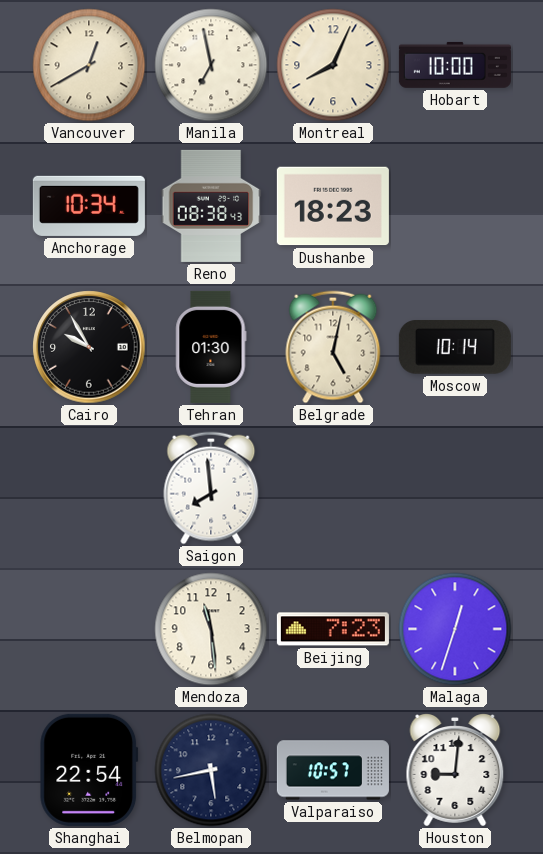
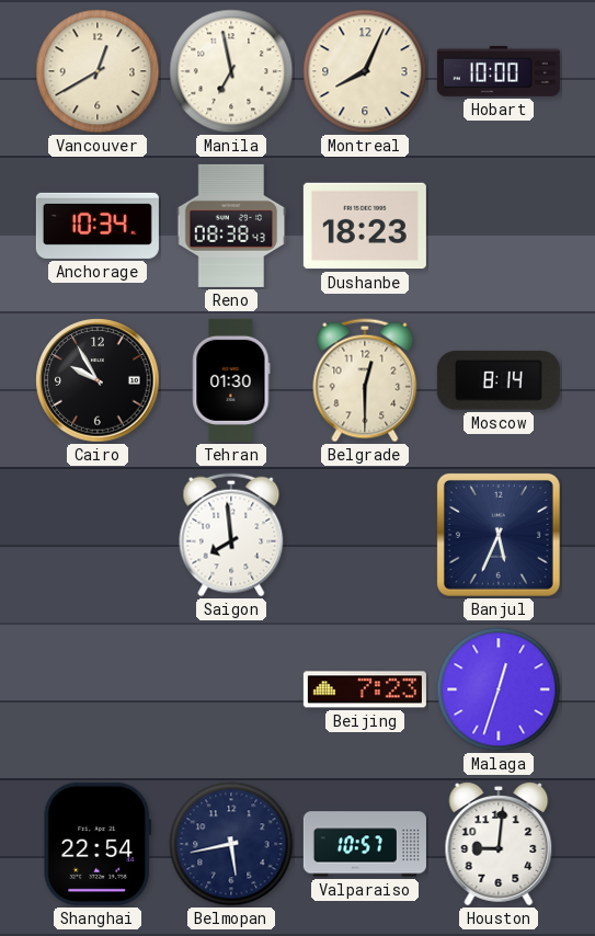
Belgrade: 5:02 -> 12:30 (365, 380)
Moscow: 10:14 -> 8:14 (499, 380)
Banjul: none -> 5:34 (499, 535)
Mendoza: 11:29 -> none (211, 629)
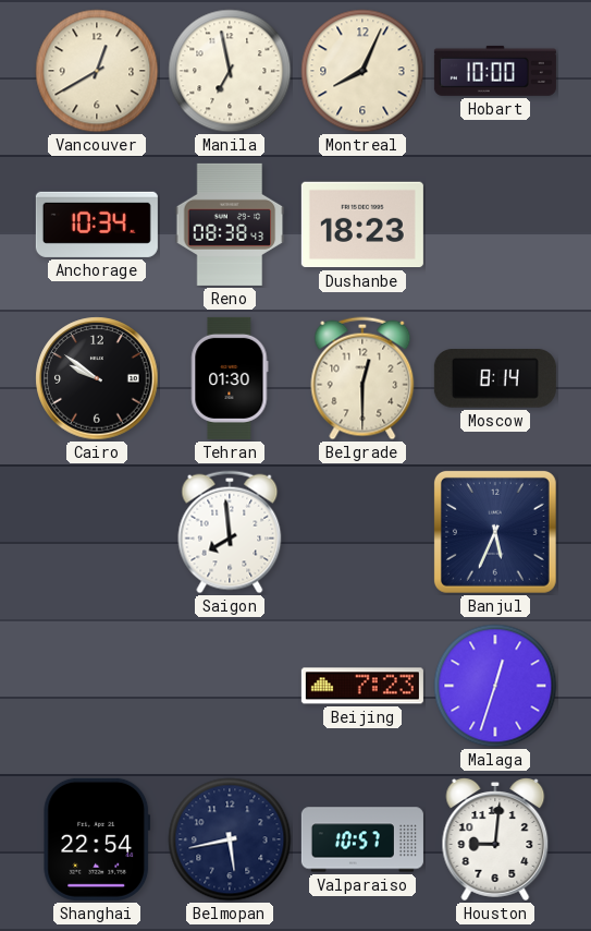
Cairo: 9:55 -> 9:51 (97, 378)
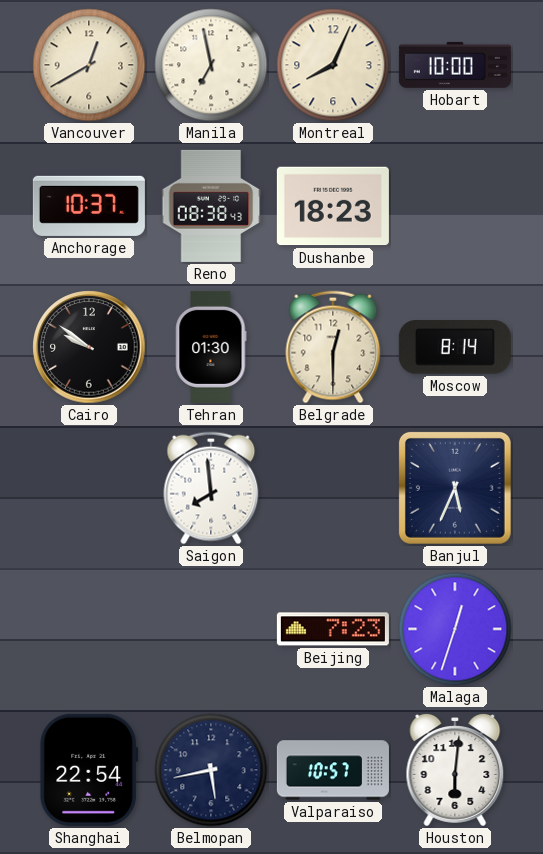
Anchorage: 10:34 -> 10:37 (89, 206)
Houston: 9:01 -> 6:01 (455, 770)
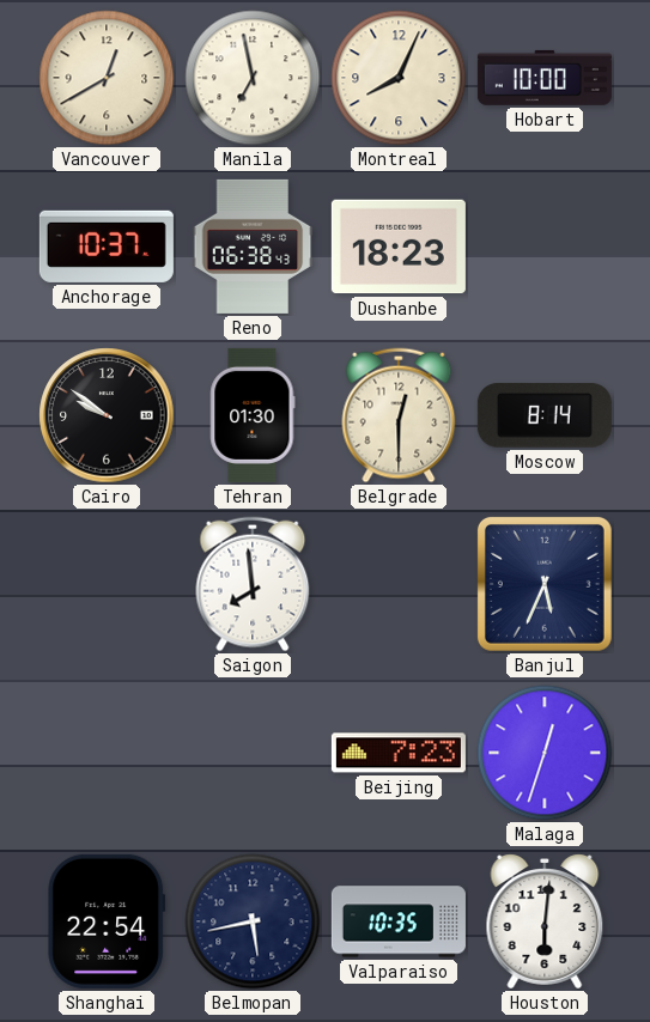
Reno: 08:38 -> 06:38 (253, 247)
Valparaiso: 10:57 -> 10:35 (399, 921)
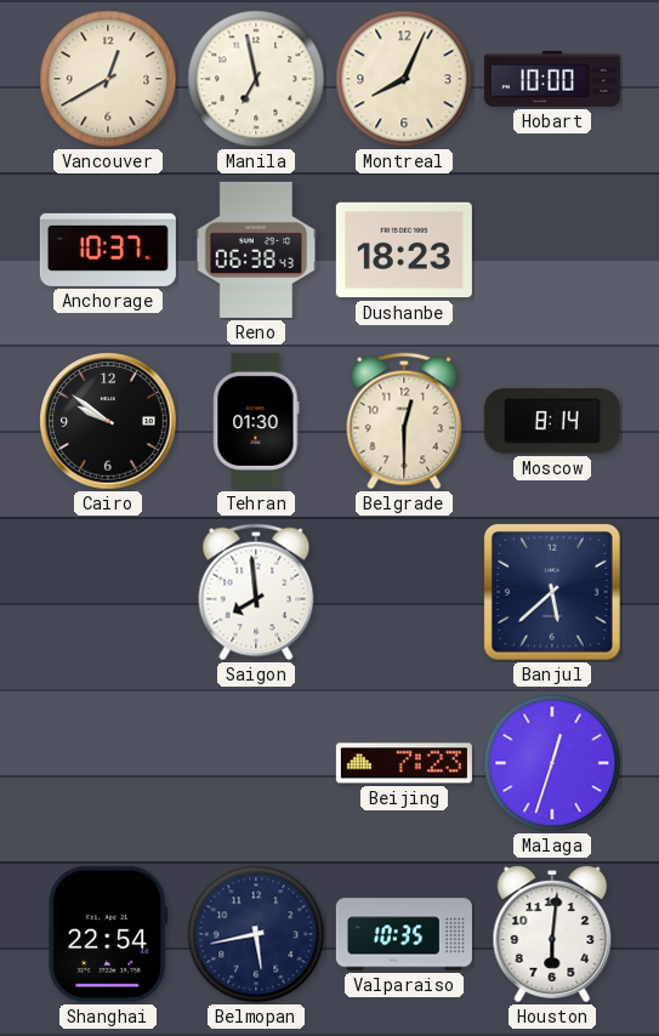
Banjul: 5:34 -> 5:38 (552, 592)
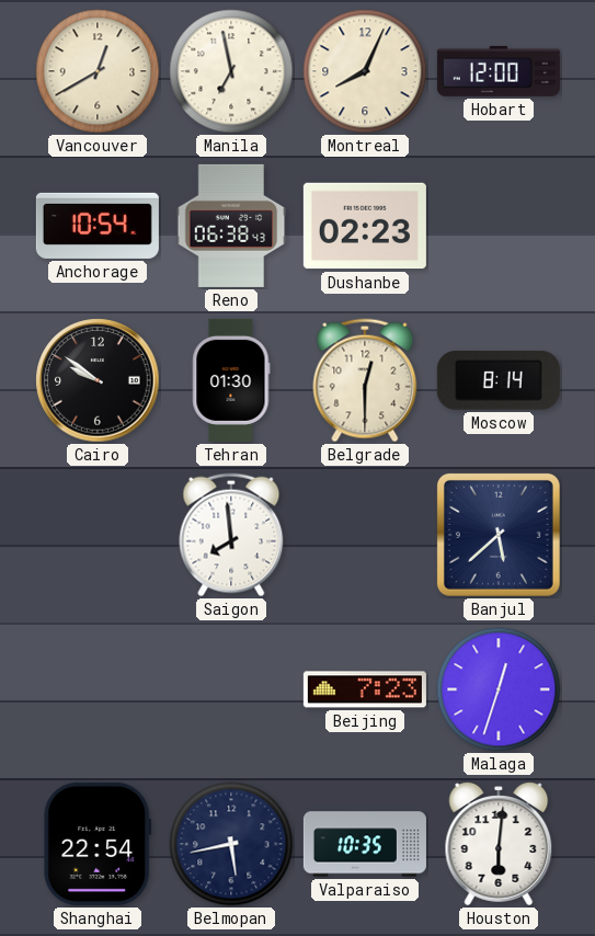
Hobart: 10:00 -> 12:00 (499, 71)
Anchorage: 10:37 -> 10:54 (98, 226)
Dushanbe: 18:23 -> 02:23 (365, 226)
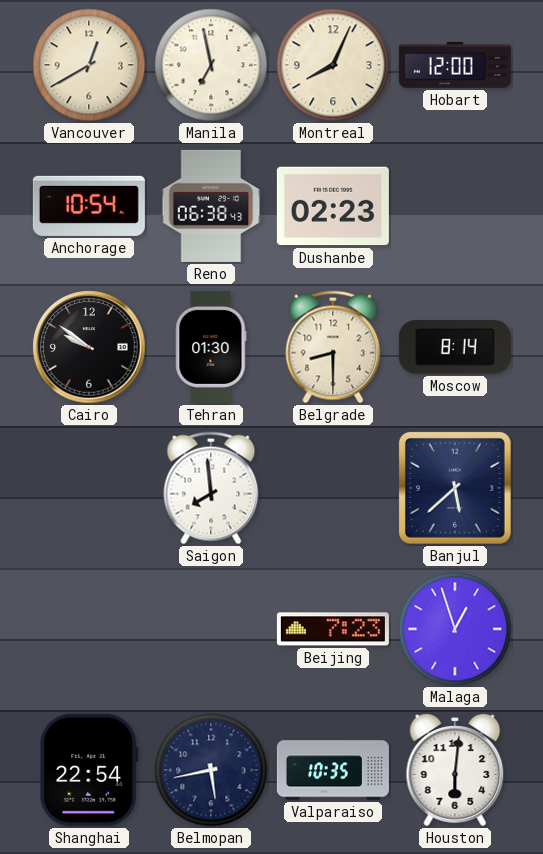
Belgrade: 12:30 -> 8:30 (333, 347)
Malaga: 12:33 -> 12:57 (455, 629)
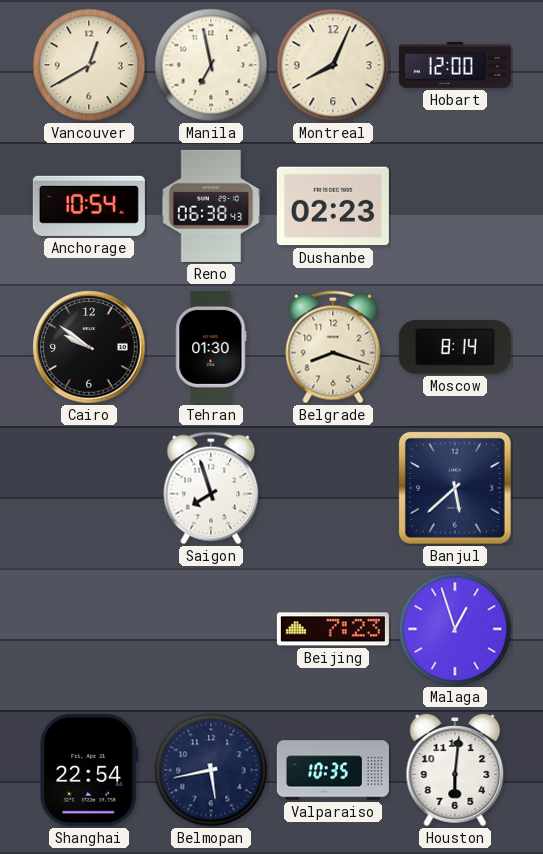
Belgrade: 8:30 -> 8:18 (333, 347)
Saigon: 7:59 -> 7:57 (211, 488)
